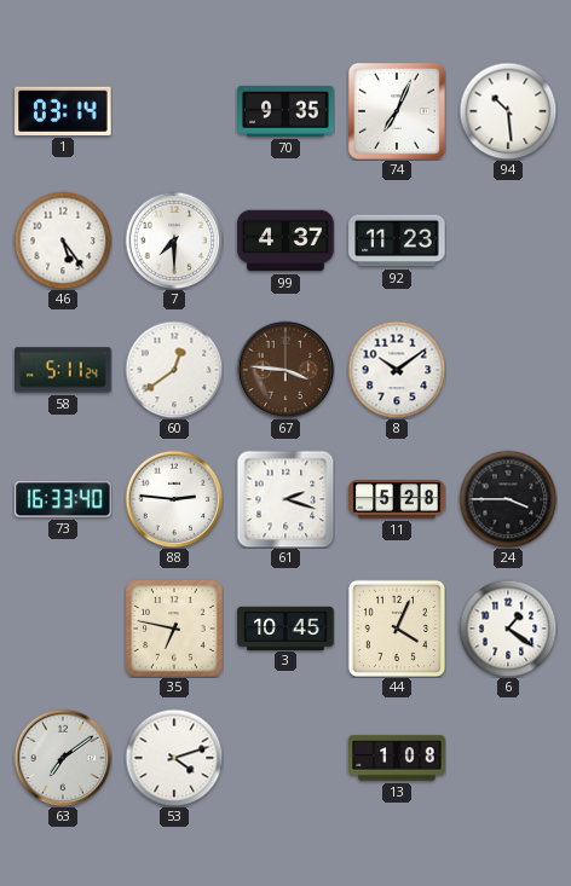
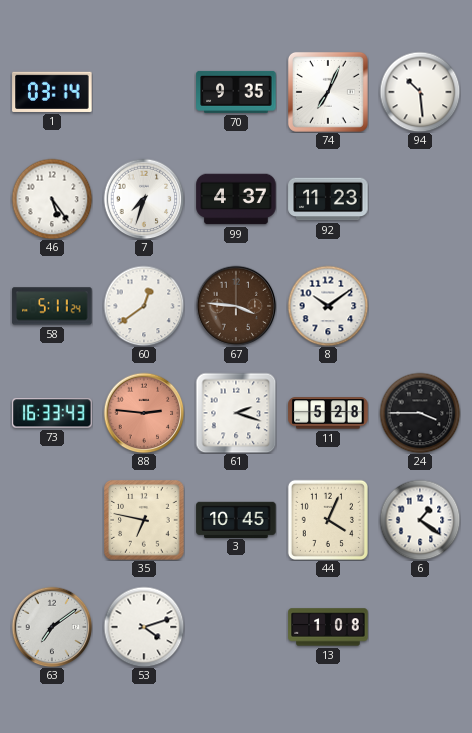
7: 7:30 -> 7:33 (144, 199)
73: 16:33:40 -> 16:33:43 (52, 413)
88 dial: white -> salmon (144, 413)
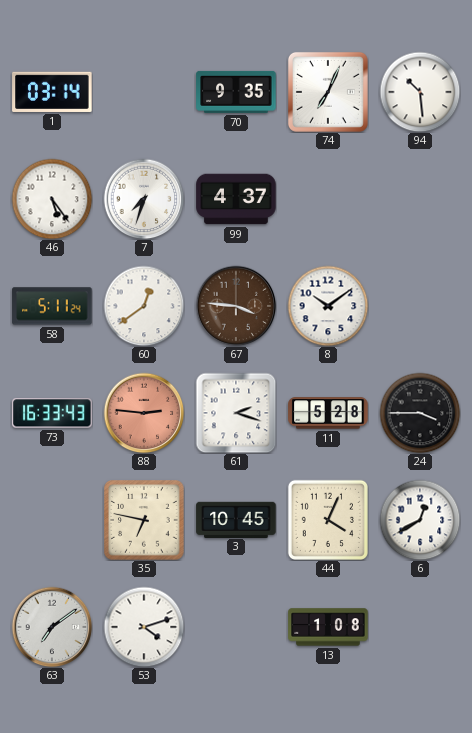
92: 11:23 -> none (328, 199)
6: 1:21 -> 12:40 (420, 520)
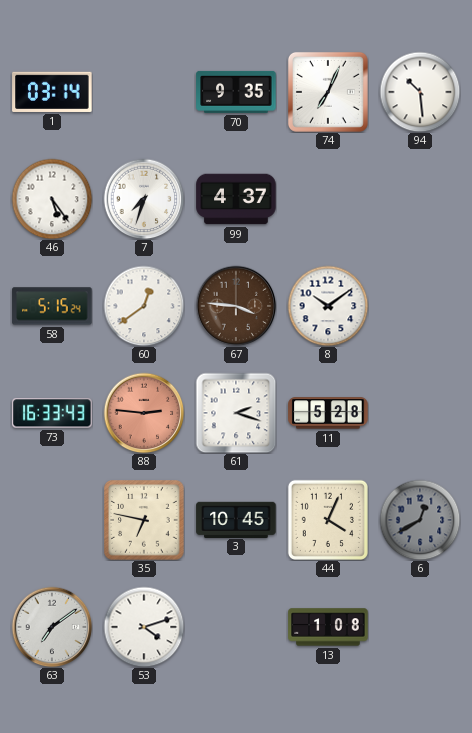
58: 5:11 -> 5:15 (52, 306)
24: 3:45 -> none (420, 413)
6 dial: white -> grey (420, 520)
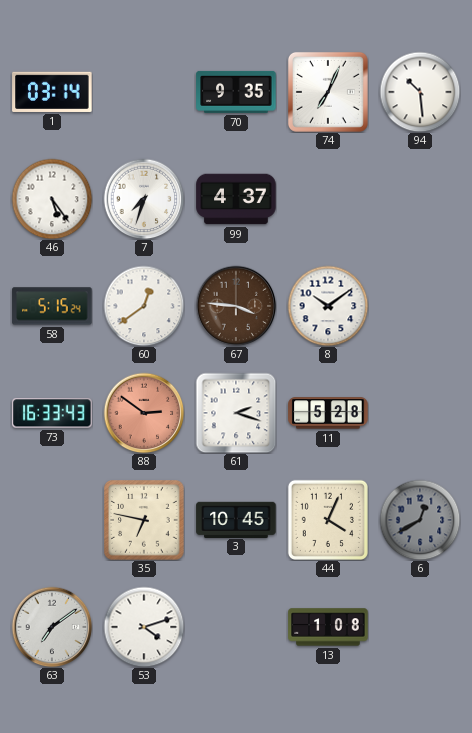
88: 2:46 -> 2:51 (144, 413)
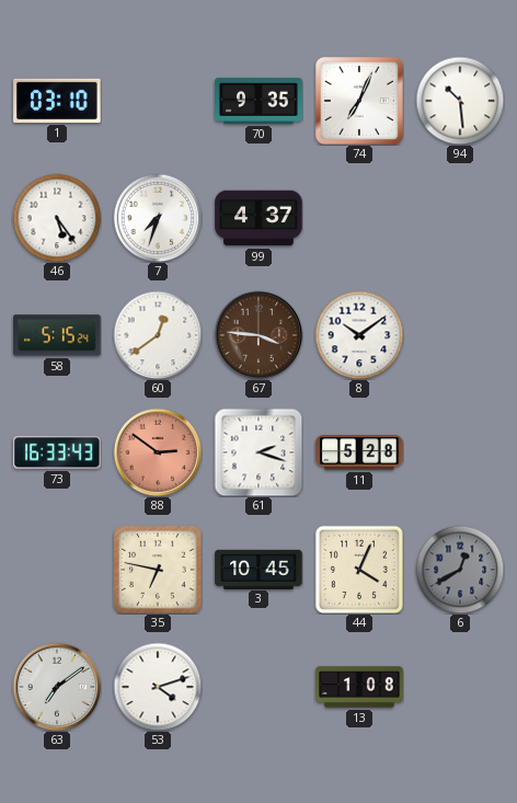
1: 03:14 -> 03:10 (57, 101)
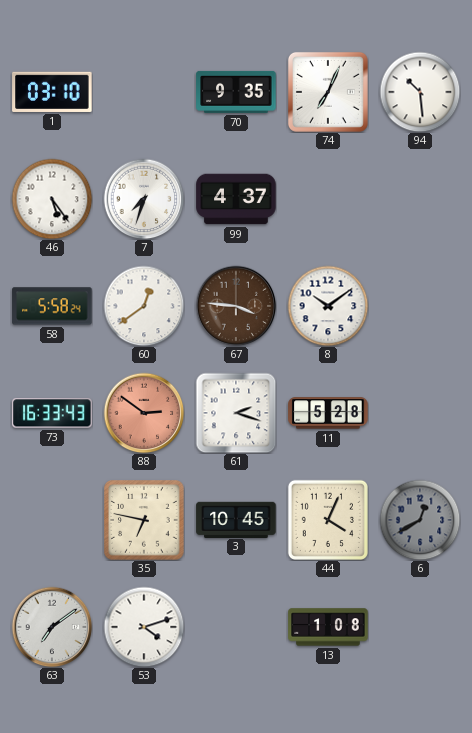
58: 5:15 -> 5:58 (52, 306)
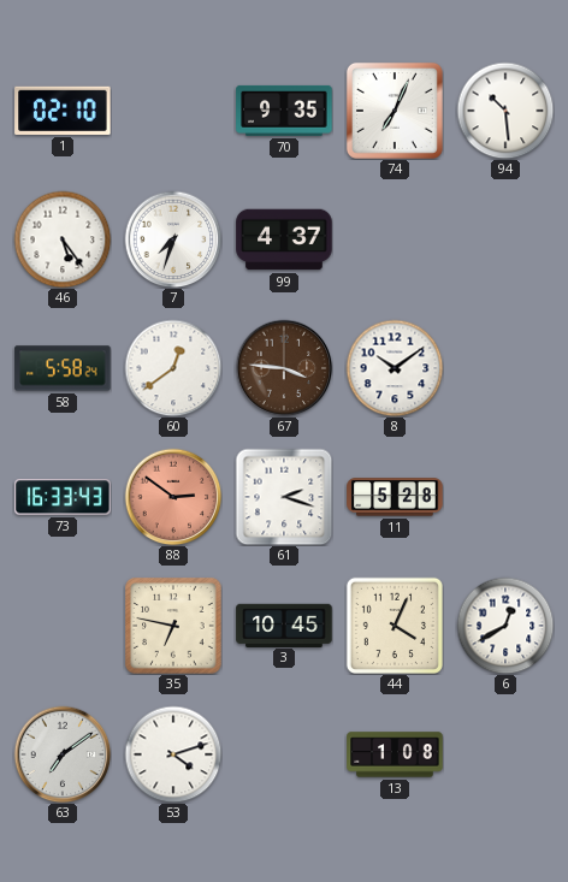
1: 03:10 -> 02:10 (63, 111)
6 dial: grey -> white (505, 626)
